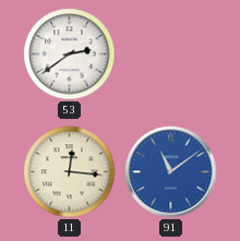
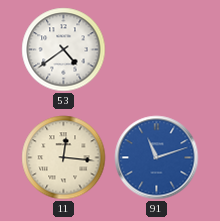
53: 2:39 -> 4:39 (64, 50)
91: 11:09 -> 11:12 (157, 158)
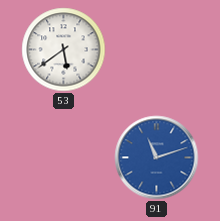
53: 4:39 -> 5:39 (64, 50)
11: 12:16 -> none (64, 158)
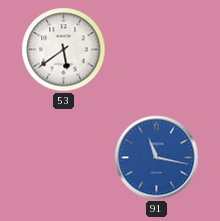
91: 11:12 -> 11:17 (157, 158)
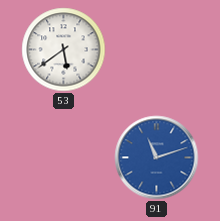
91: 11:17 -> 11:12 (157, 158)
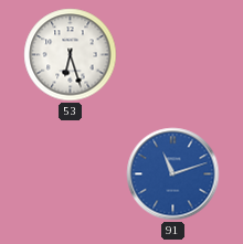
53: 5:39 -> 6:27 (71, 55)
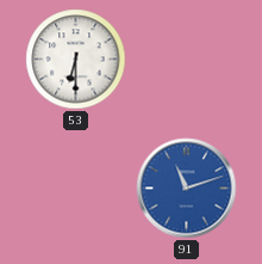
53: 6:27 -> 6:30 (76, 60)
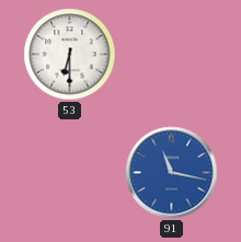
91: 11:12 -> 11:17 (172, 173)
